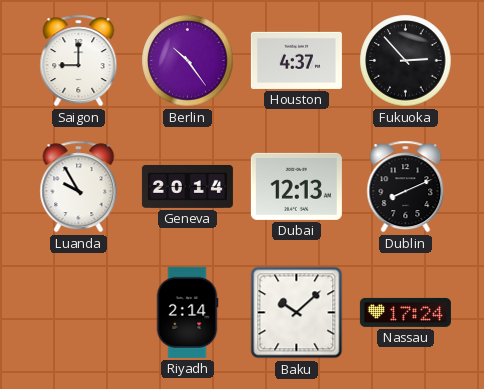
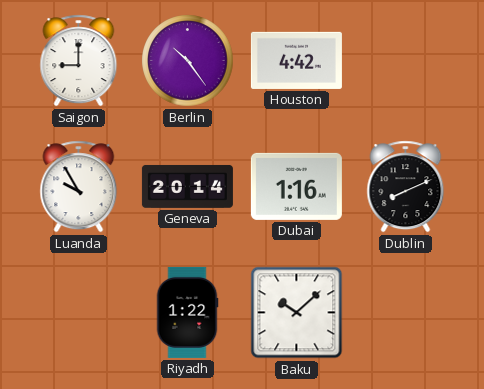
Houston: 4:37 -> 4:42 (296, 60)
Fukuoka: 2:53 -> none (406, 61)
Dubai: 12:13 -> 1:16 (296, 186)
Riyadh: 2:14 -> 1:22 (187, 312)
Nassau: 17:24 -> none (405, 312)
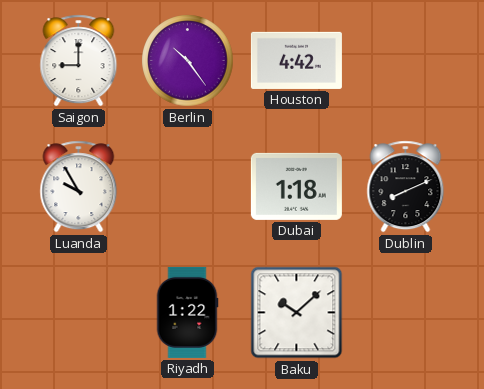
Geneva: 20:14 -> none (187, 186)
Dubai: 1:16 -> 1:18 (296, 186)
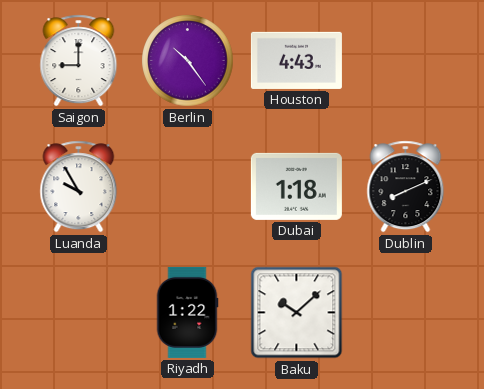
Houston: 4:42 -> 4:43 (296, 60)
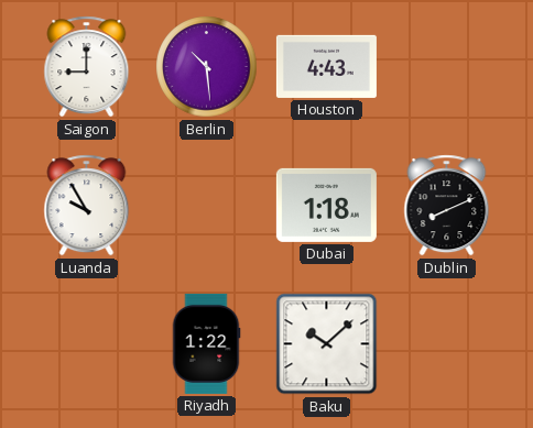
Berlin: 10:24 -> 10:29 (207, 67)
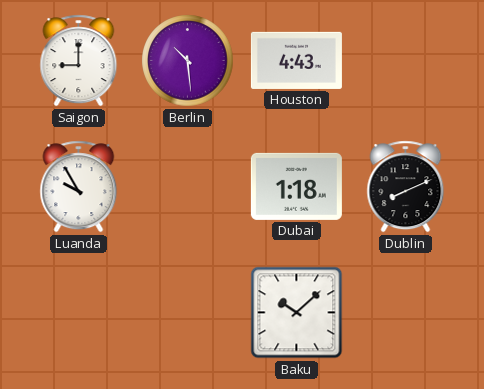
Riyadh: 1:22 -> none (206, 343)
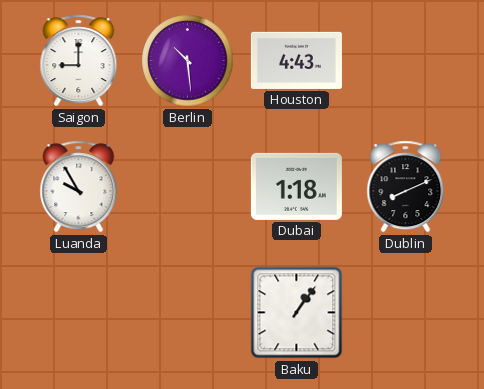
Baku: 10:08 -> 1:06 (297, 313)
